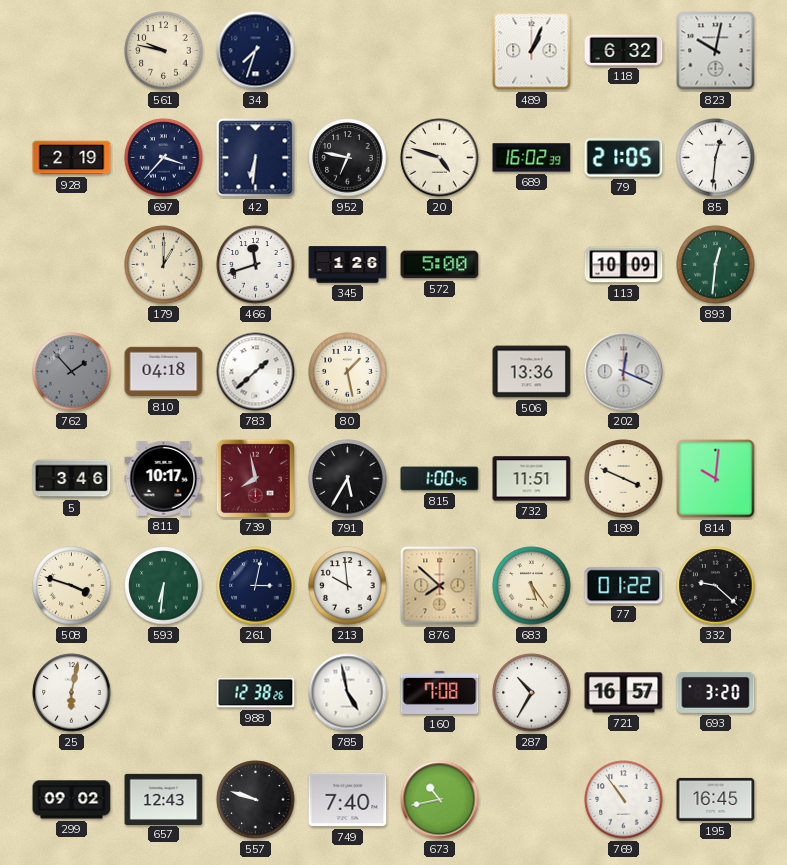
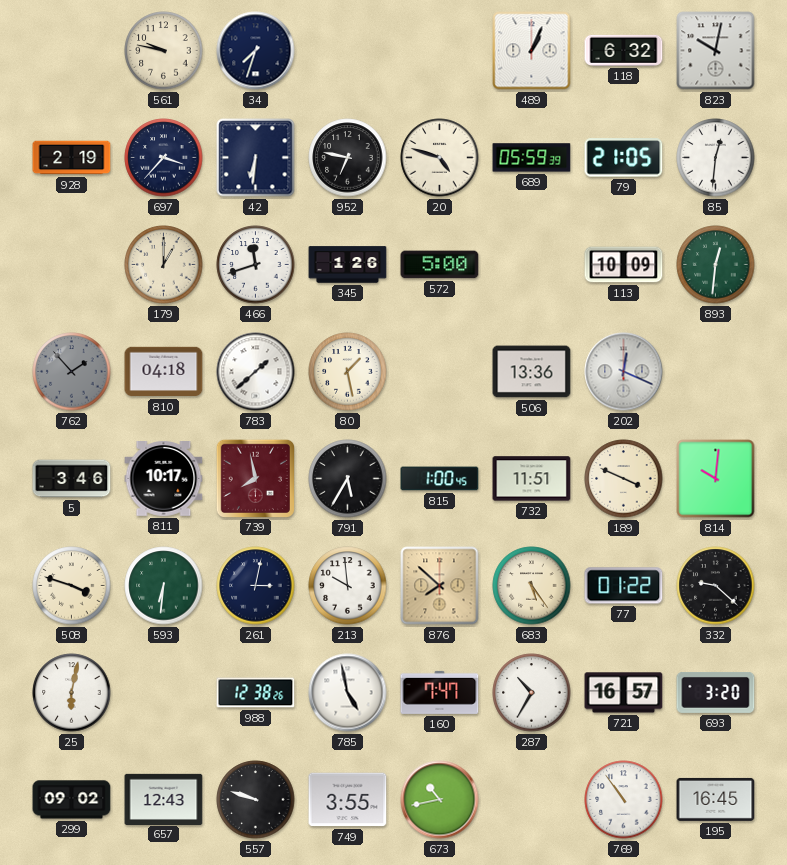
689: 16:02 -> 05:59 (532, 158)
160: 7:08 -> 7:47 (440, 692)
749: 7:40 -> 3:55 (348, 800)
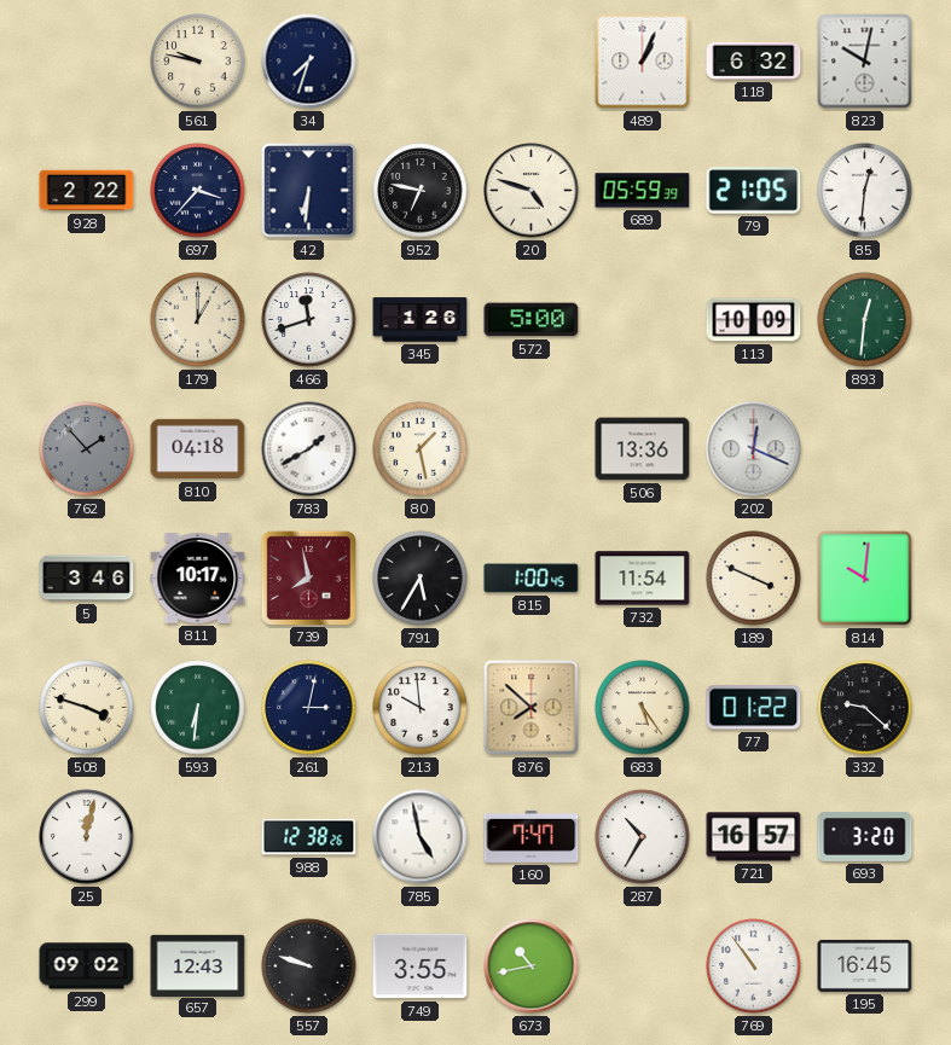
928: 2:19 -> 2:22 (87, 191)
783: 1:38 -> 1:40 (309, 449)
732: 11:51 -> 11:54 (643, 579)
25: 6:02 -> 12:02 (87, 837)
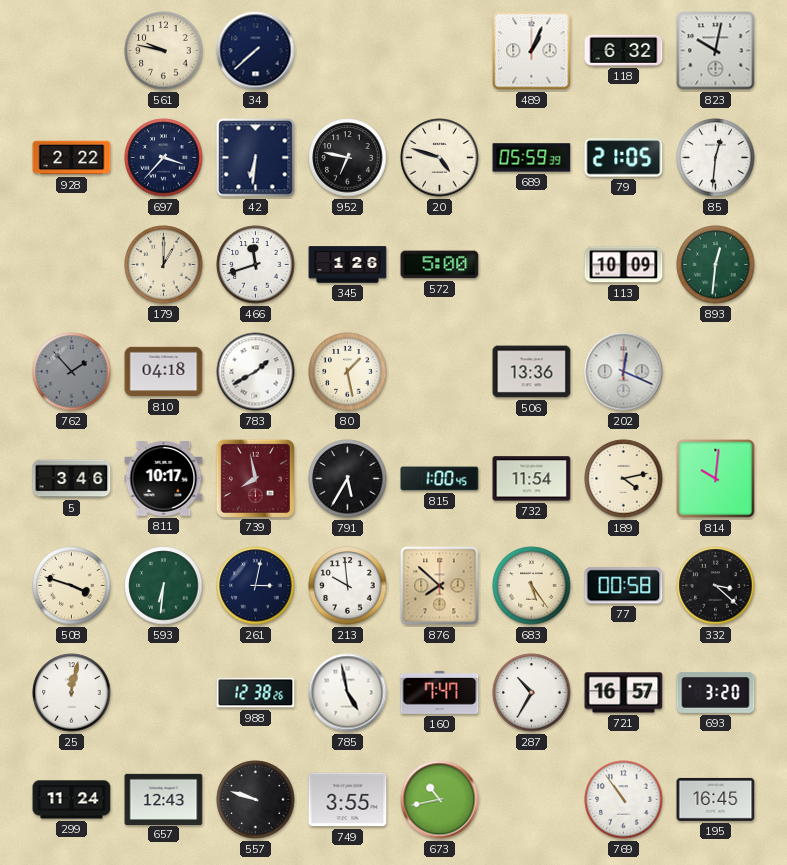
34: 7:33 -> 7:38 (256, 51)
189: 3:49 -> 4:13 (624, 479)
77: 01:22 -> 00:58 (624, 586)
332: 9:22 -> 3:22 (716, 586)
299: 09:02 -> 11:24 (72, 800)
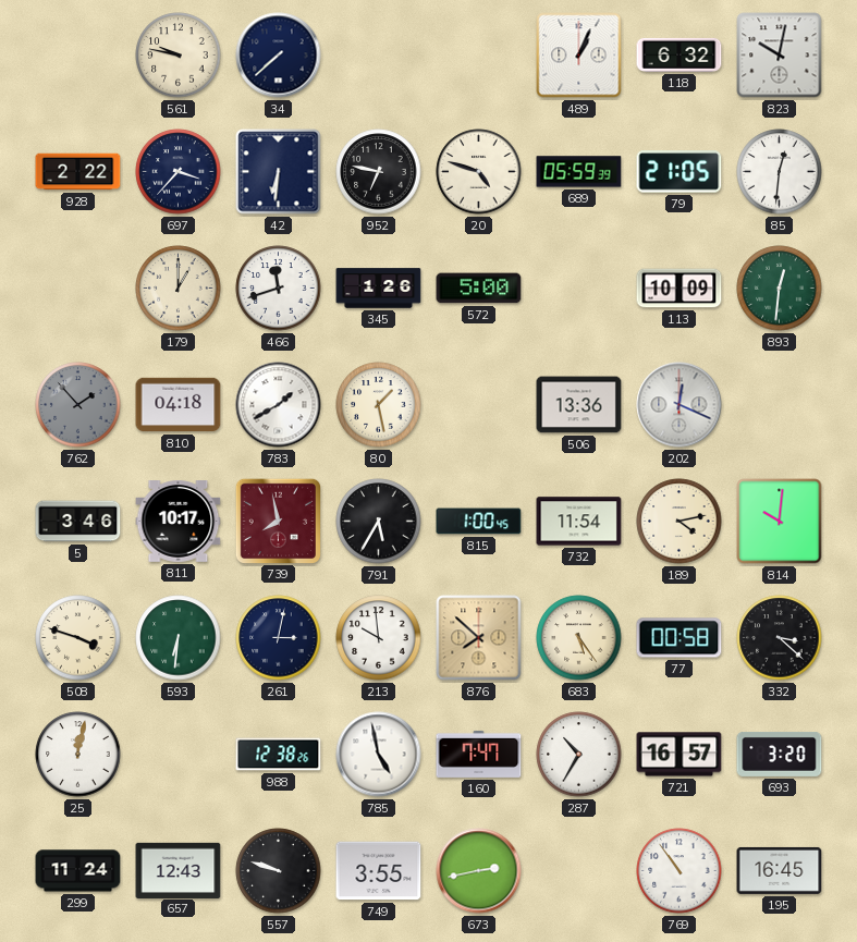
673: 10:43 -> 2:43 (479, 871)
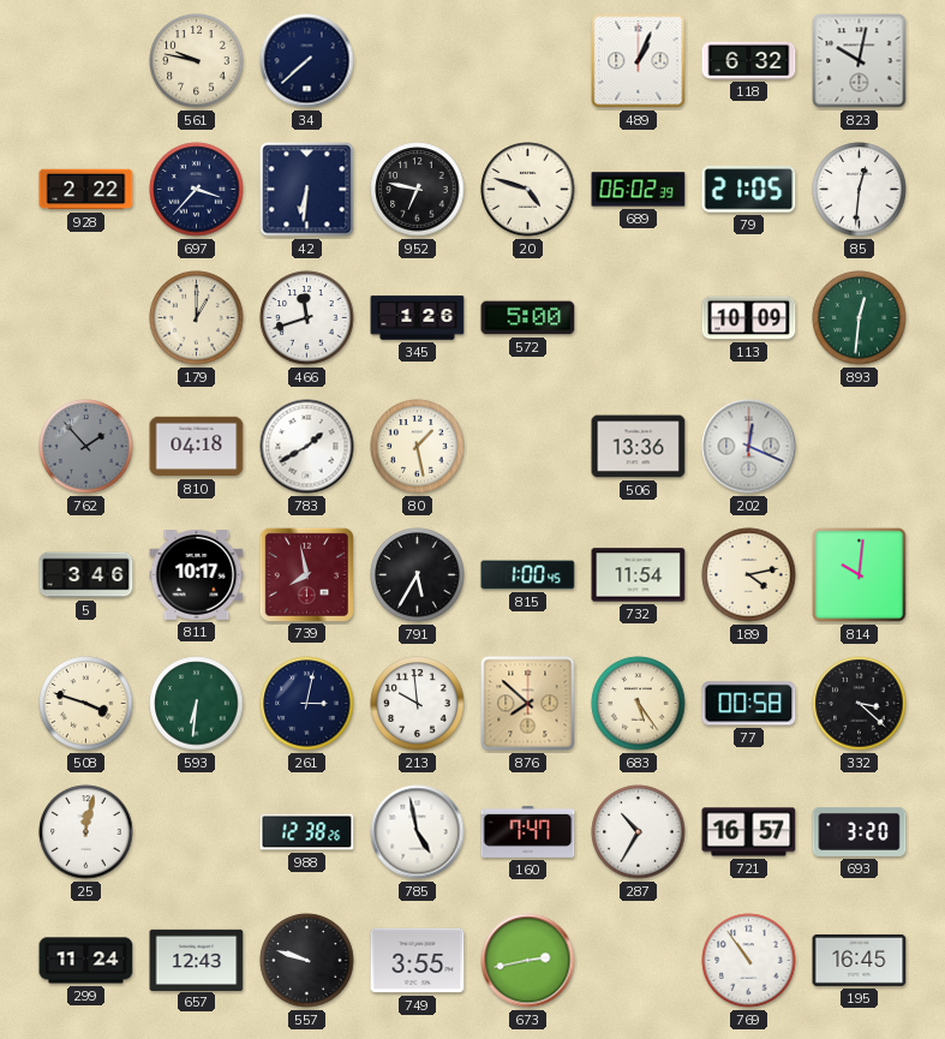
689: 05:59 -> 06:02 (639, 190)
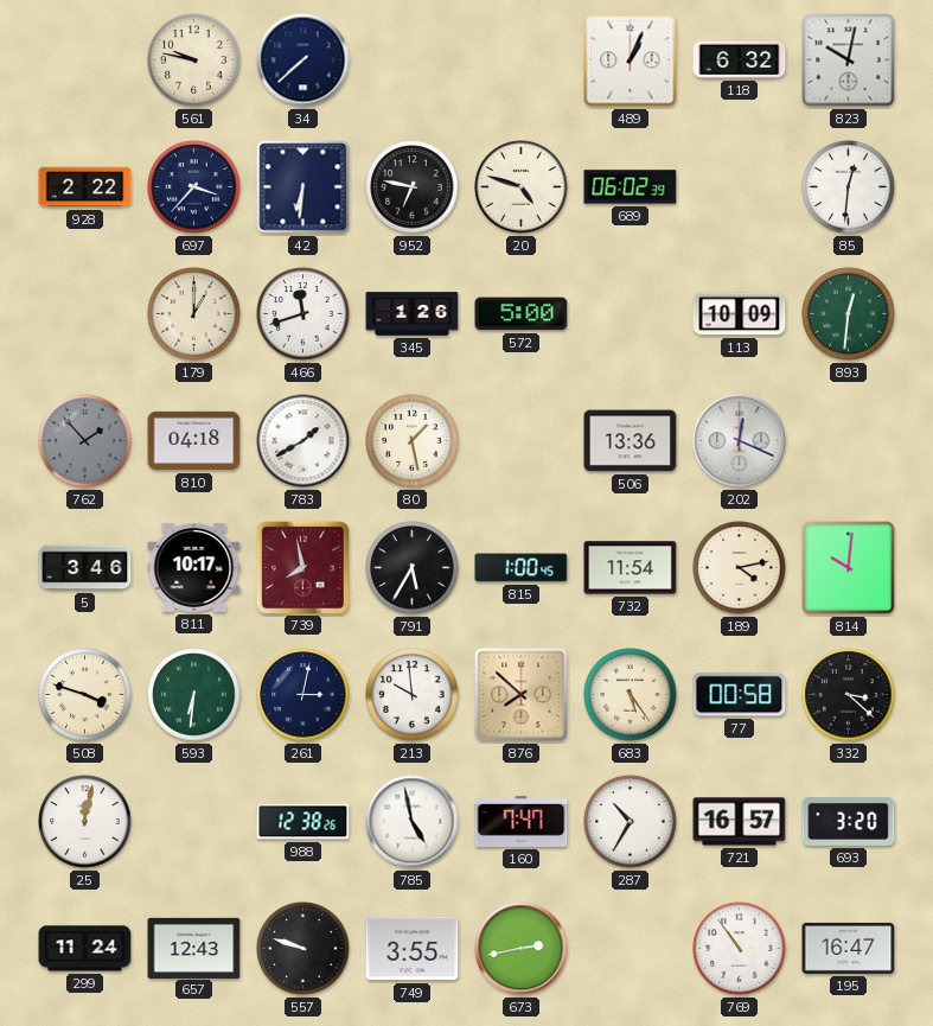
79: 21:05 -> none (749, 190)
195: 16:45 -> 16:47 (849, 948)
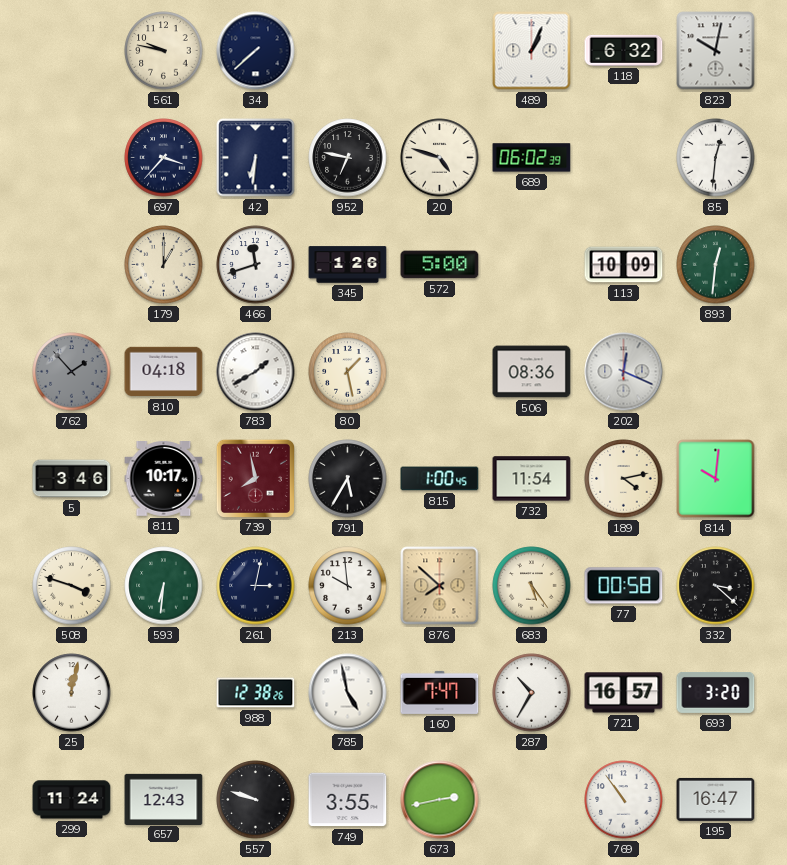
928: 2:22 -> none (85, 187)
506: 13:36 -> 08:36 (532, 372)
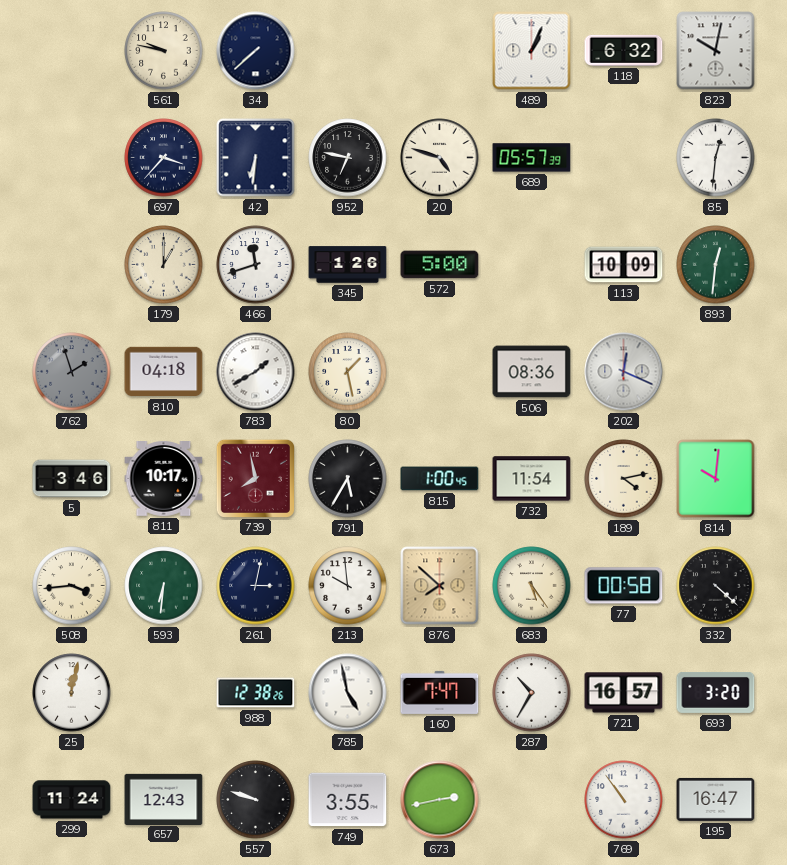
689: 06:02 -> 05:57 (532, 158)
762: 1:53 -> 1:57 (72, 372)
508: 3:48 -> 3:44 (72, 586)
332: 3:22 -> 4:22 (716, 586)
